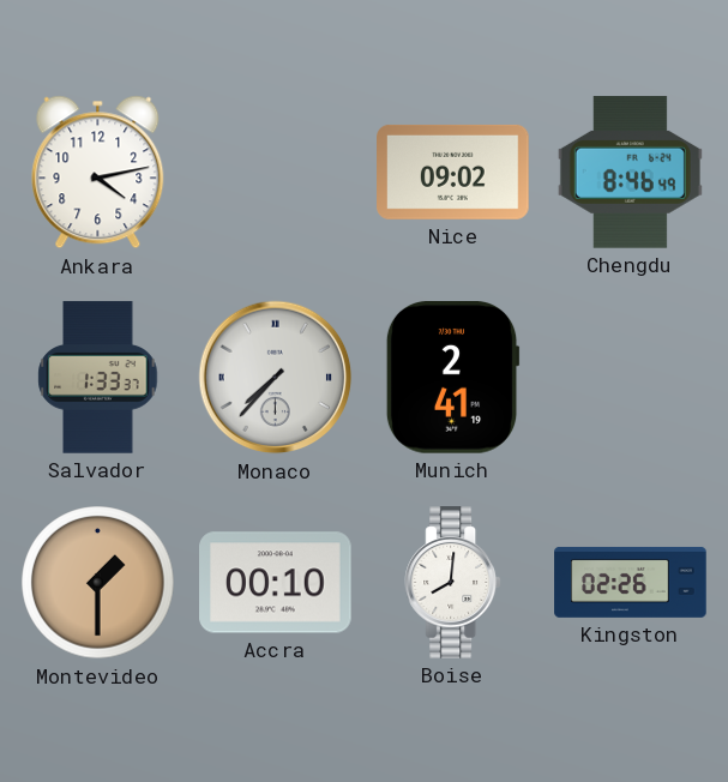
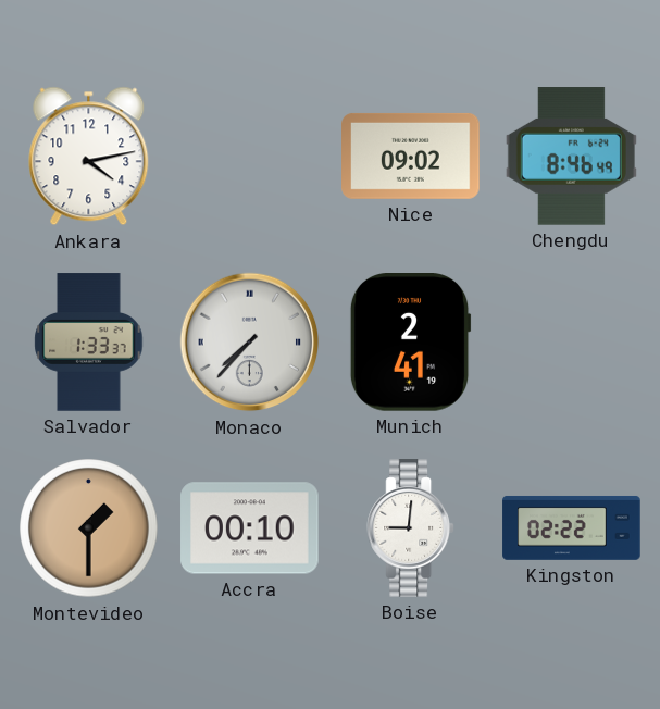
Boise: 8:01 -> 9:01 (411, 528)
Kingston: 02:26 -> 02:22 (572, 527)
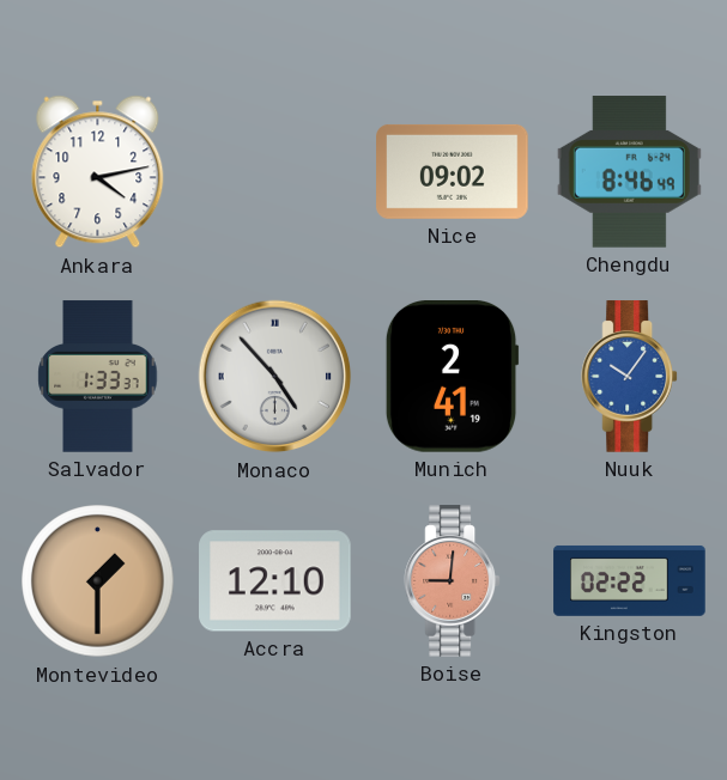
Monaco: 7:37 -> 4:53 (275, 377)
Nuuk: none -> 10:06 (630, 377)
Accra: 00:10 -> 12:10 (275, 581)
Boise dial: white -> salmon (453, 581)
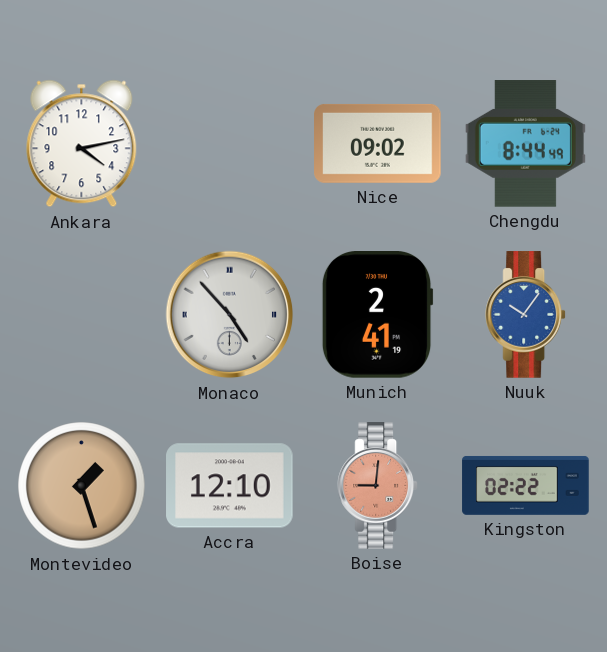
Chengdu: 8:46 -> 8:44 (525, 144)
Salvador: 1:33 -> none (98, 377)
Montevideo: 1:30 -> 1:27 (82, 486)
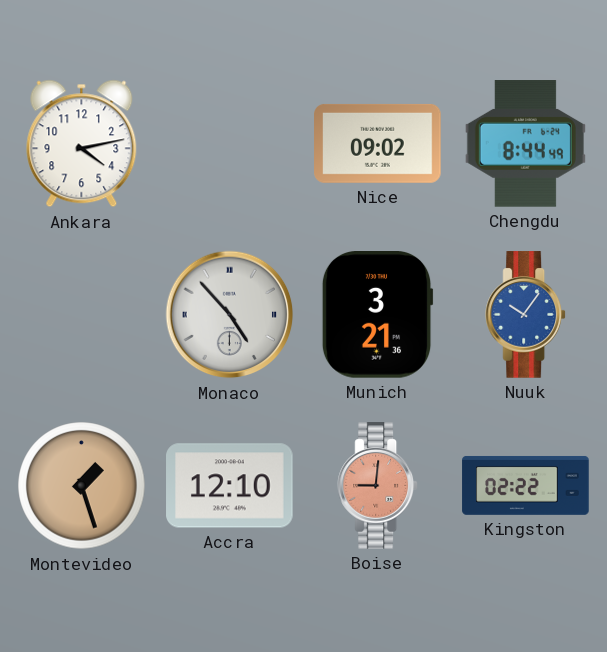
Munich: 2:41 -> 3:21 (377, 315)
